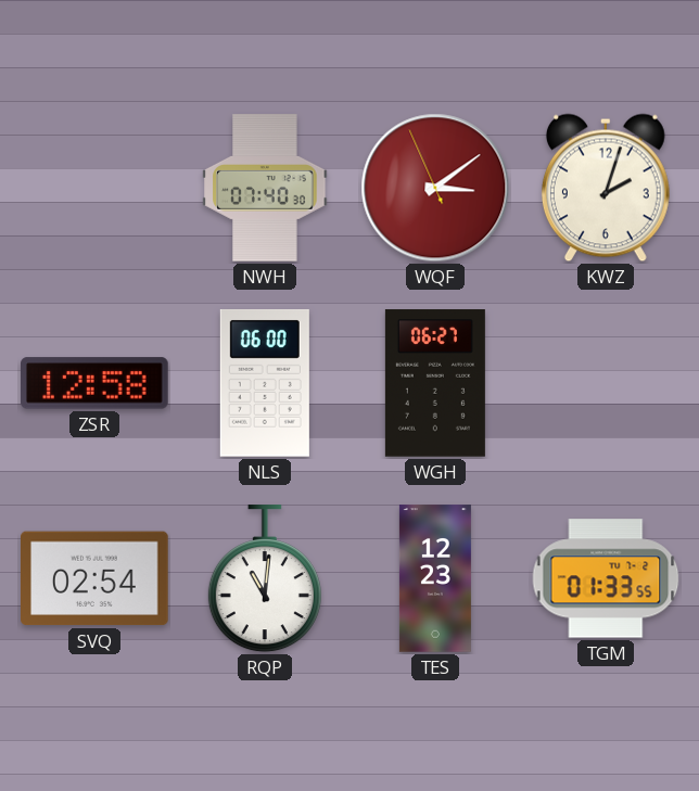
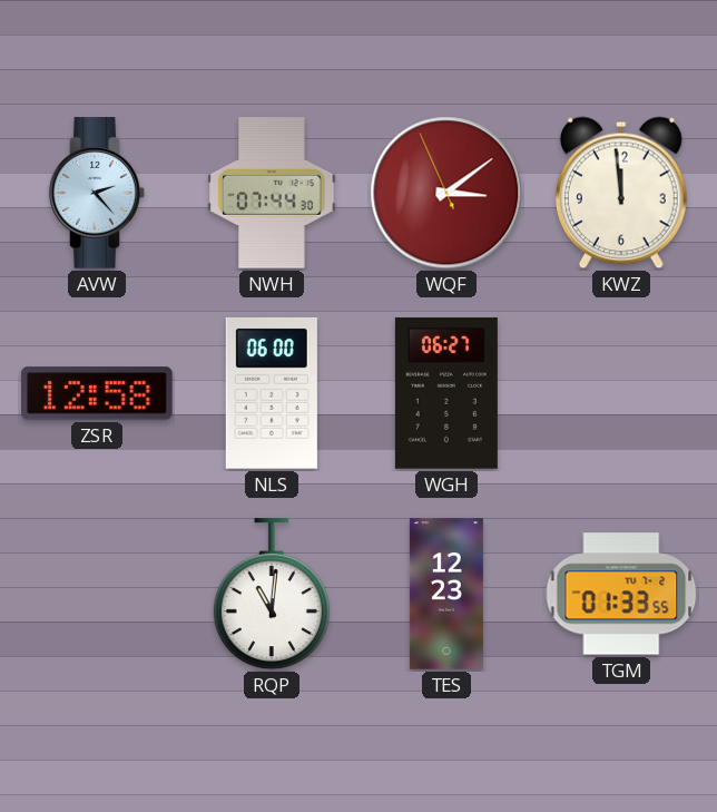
AVW: none -> 2:23 (97, 193)
NWH: 07:40 -> 07:44 (272, 193)
KWZ: 2:03 -> 11:59 (621, 193)
SVQ: 02:54 -> none (96, 578)
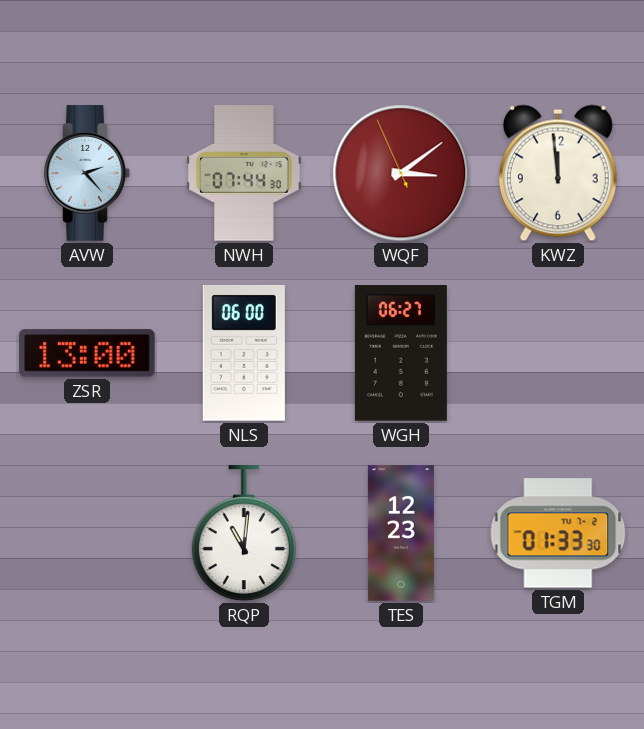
ZSR: 12:58 -> 13:00 (88, 353)
TGM: 01:33:55 -> 01:33:30 (558, 533)
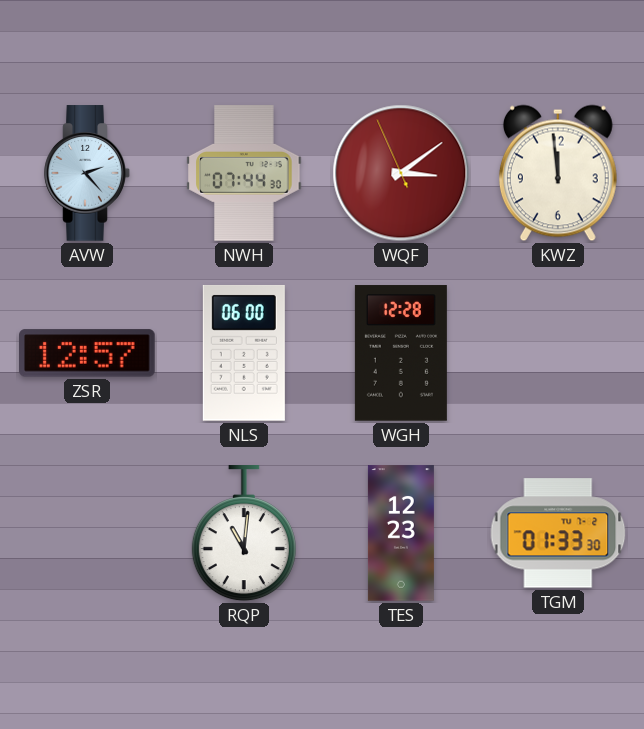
ZSR: 13:00 -> 12:57 (88, 353)
WGH: 06:27 -> 12:28 (401, 353)
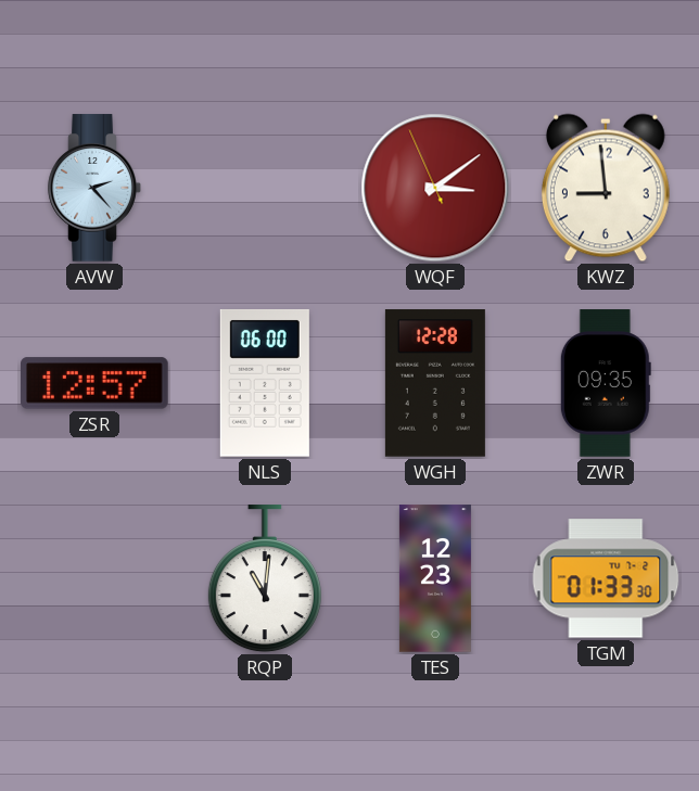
NWH: 07:44 -> none (244, 173)
KWZ: 11:59 -> 8:59 (606, 188)
ZWR: none -> 09:35 (606, 383)
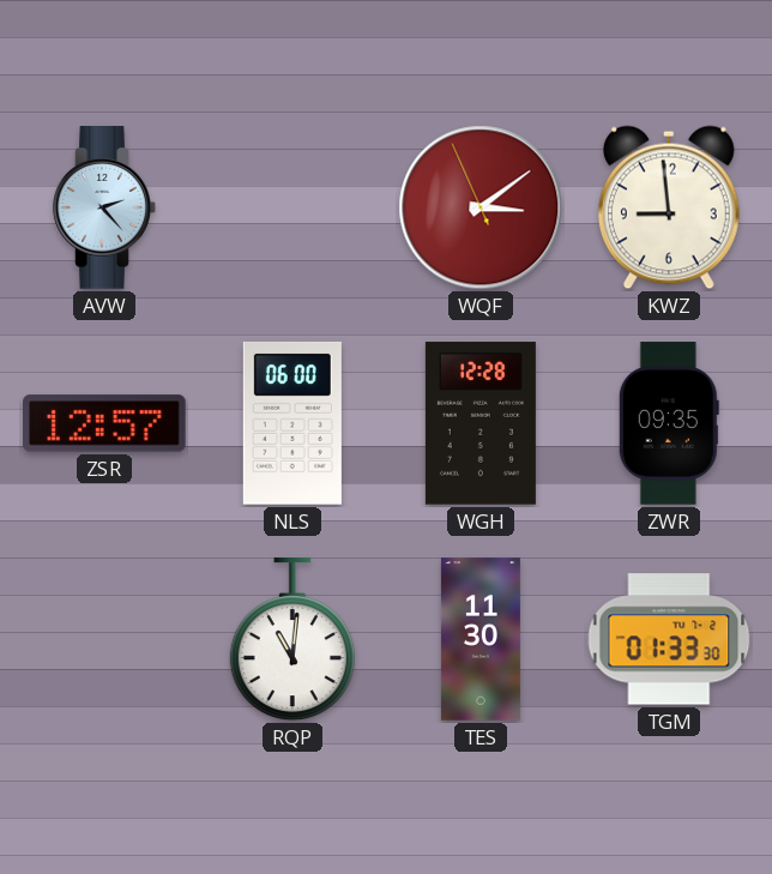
TES: 12:23 -> 11:30 (481, 639)
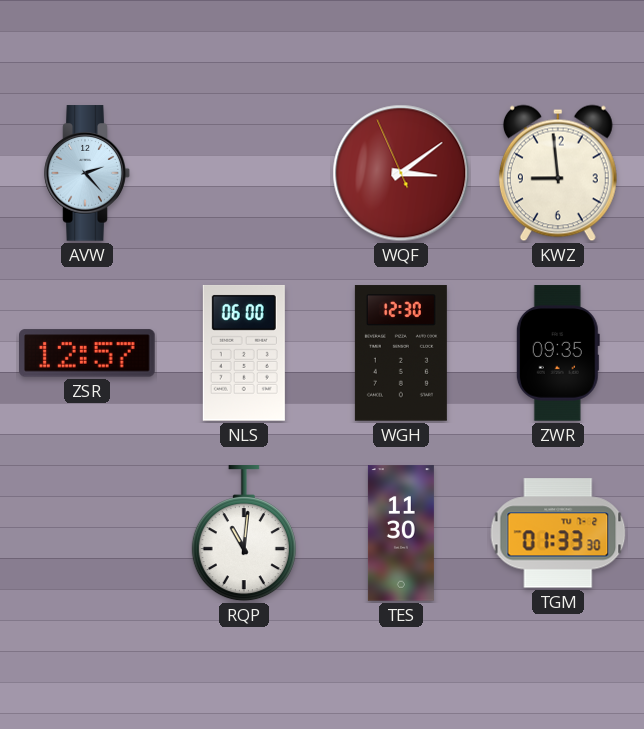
WGH: 12:28 -> 12:30 (401, 353)
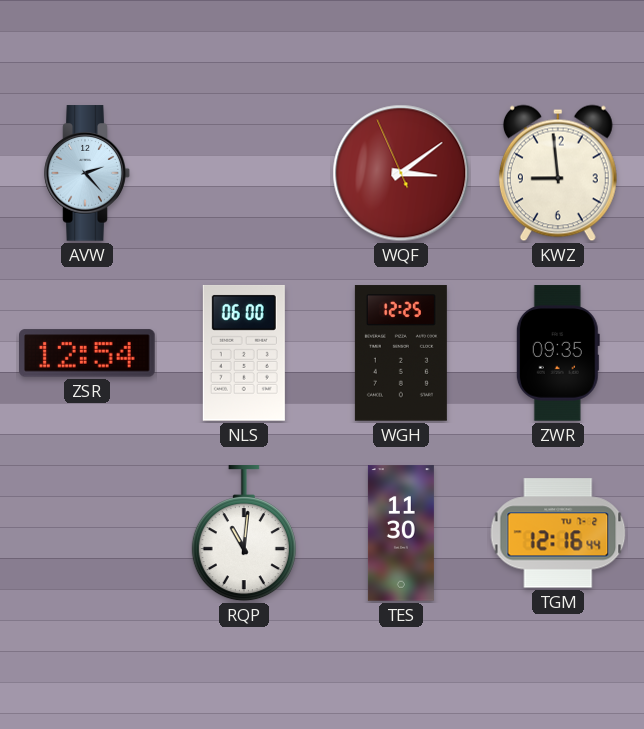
ZSR: 12:57 -> 12:54 (88, 353)
WGH: 12:30 -> 12:25 (401, 353)
TGM: 01:33 -> 12:16 (558, 533)
